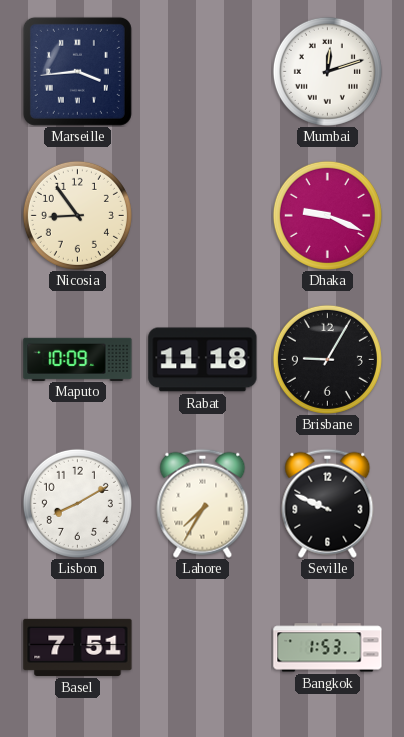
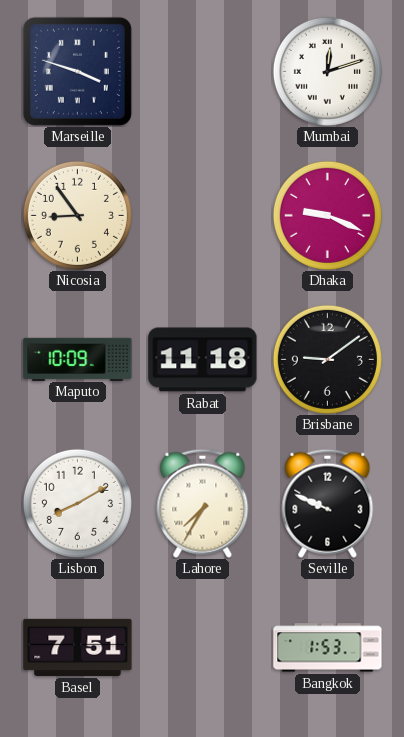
Marseille: 3:44 -> 3:48 (77, 71)
Brisbane: 9:05 -> 9:09 (327, 359)
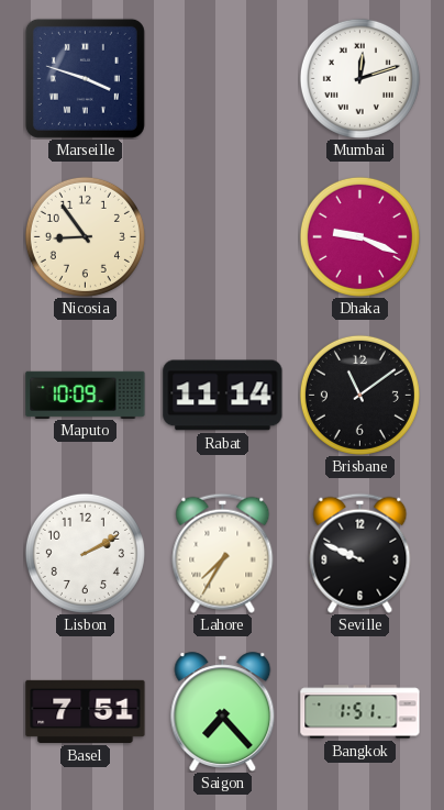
Rabat: 11:18 -> 11:14 (223, 396)
Brisbane: 9:09 -> 11:09 (359, 395)
Lisbon: 8:10 -> 2:10 (85, 553)
Saigon: none -> 7:23 (223, 711)
Bangkok: 1:53 -> 1:51 (360, 712)
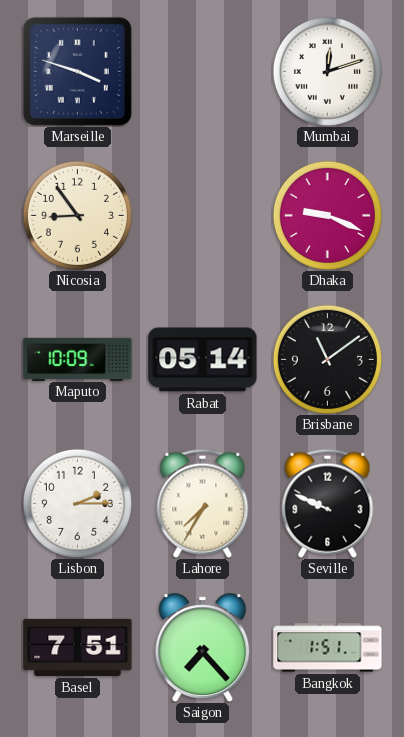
Rabat: 11:14 -> 05:14 (203, 360)
Lisbon: 2:10 -> 2:15 (77, 503)
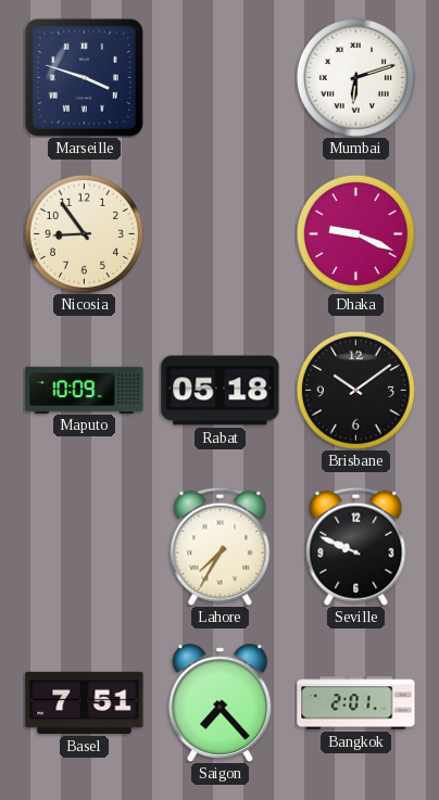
Mumbai: 12:12 -> 6:12 (355, 77)
Rabat: 05:14 -> 05:18 (221, 391)
Brisbane: 11:09 -> 10:09 (355, 390)
Lisbon: 2:15 -> none (77, 503)
Bangkok: 1:51 -> 2:01 (356, 703)
